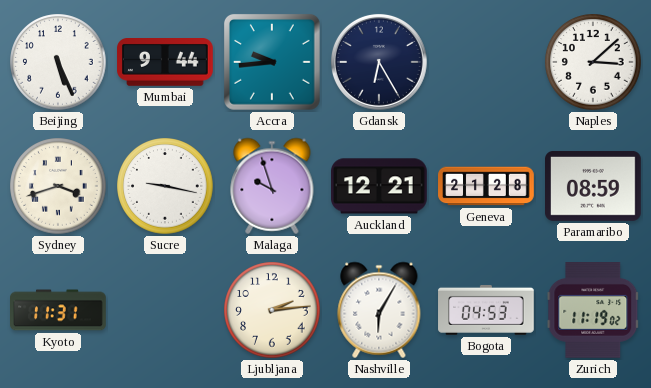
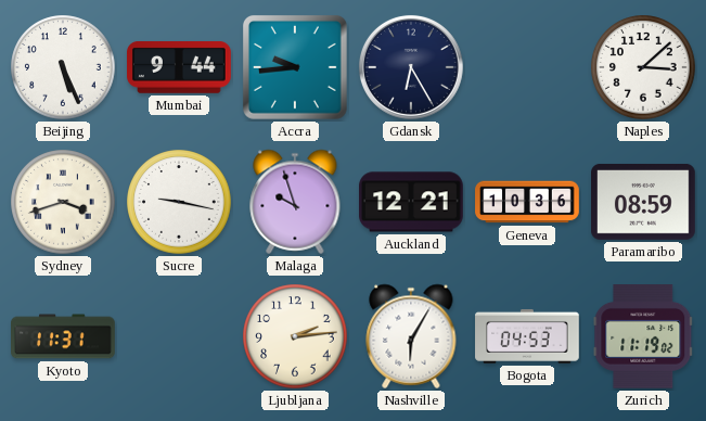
Geneva: 21:28 -> 10:36 (527, 202)
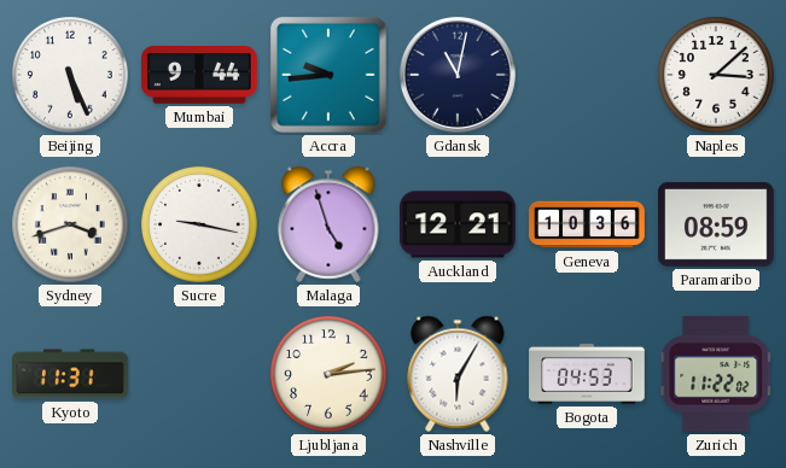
Gdansk: 6:25 -> 11:02 (458, 75)
Malaga: 9:57 -> 4:57 (328, 224)
Zurich: 11:19 -> 11:22 (716, 375)
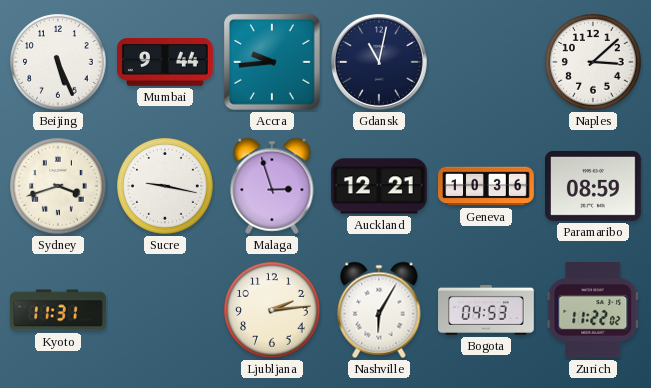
Malaga: 4:57 -> 2:57 (272, 186)
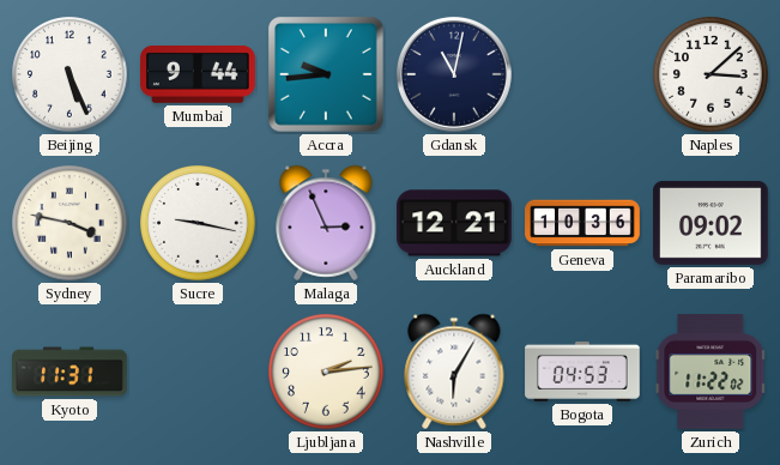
Sydney: 3:42 -> 3:47 (69, 223)
Malaga: 2:57 -> 2:56 (326, 223)
Paramaribo: 08:59 -> 09:02 (712, 223)
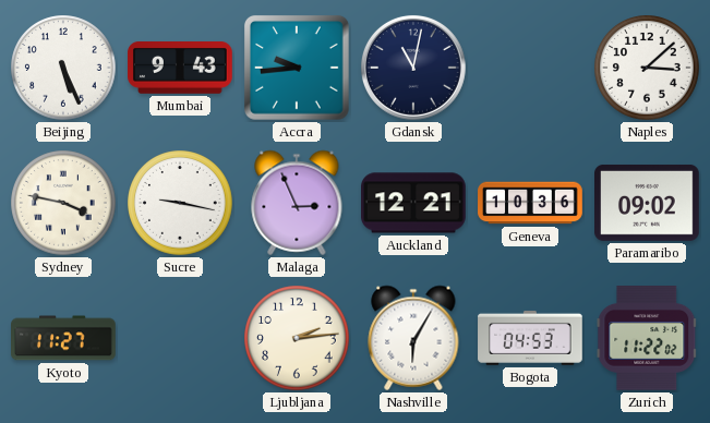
Mumbai: 9:44 -> 9:43 (180, 69)
Kyoto: 11:31 -> 11:27 (64, 338)
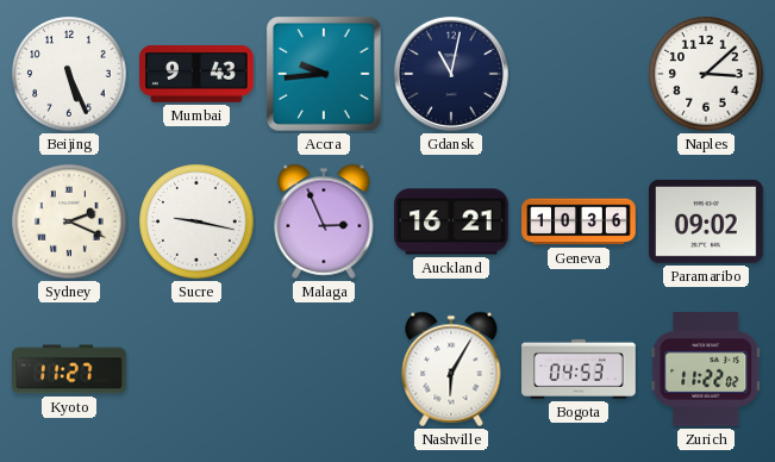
Sydney: 3:47 -> 2:19 (69, 221)
Auckland: 12:21 -> 16:21 (451, 221)
Ljubljana: 2:14 -> none (297, 338)
